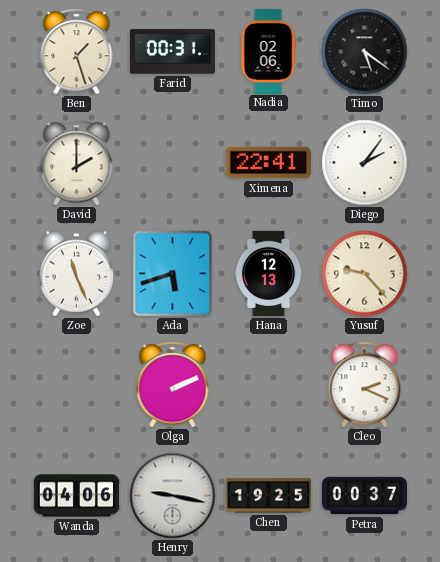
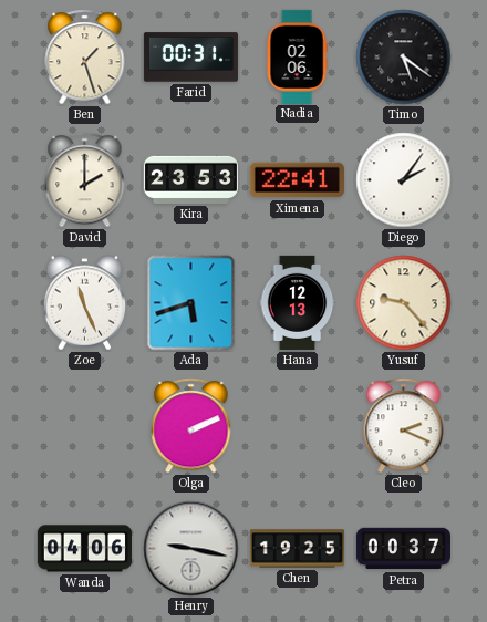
Kira: none -> 23:53 (190, 179)
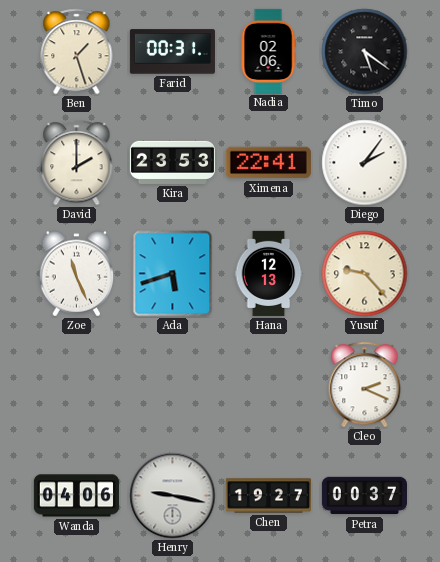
Olga: 2:11 -> none (191, 426)
Chen: 19:25 -> 19:27 (268, 496)
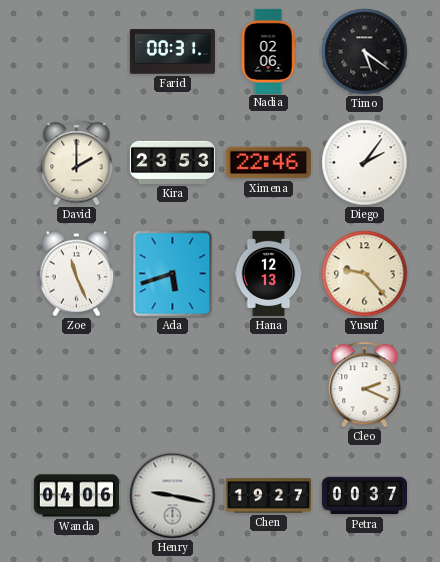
Ben: 1:27 -> none (77, 52)
Ximena: 22:41 -> 22:46 (268, 163)
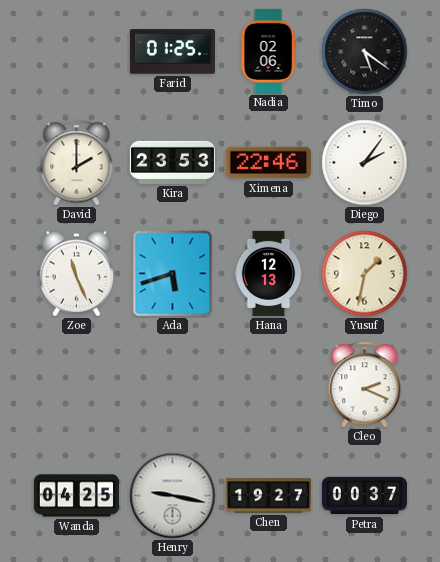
Farid: 00:31 -> 01:25 (172, 52)
Yusuf: 9:23 -> 1:32 (365, 274)
Wanda: 04:06 -> 04:25 (76, 496)
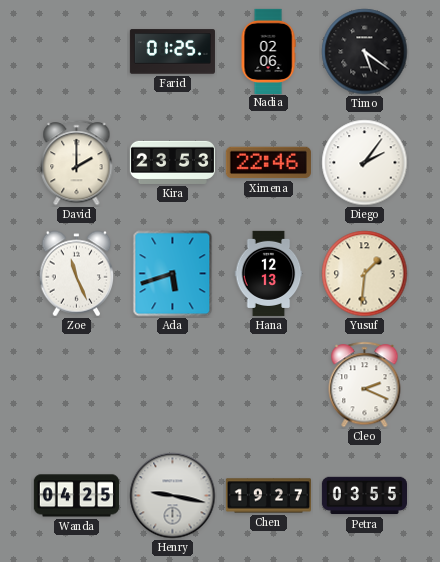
Yusuf: 1:32 -> 1:31 (365, 274)
Petra: 00:37 -> 03:55 (364, 496)
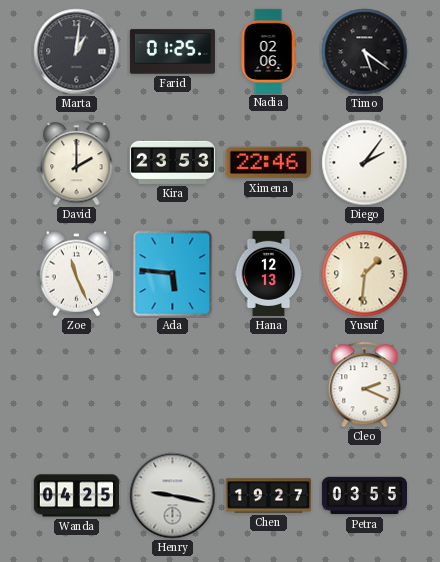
Marta: none -> 1:01 (77, 52)
Ada: 5:42 -> 5:46 (173, 274)
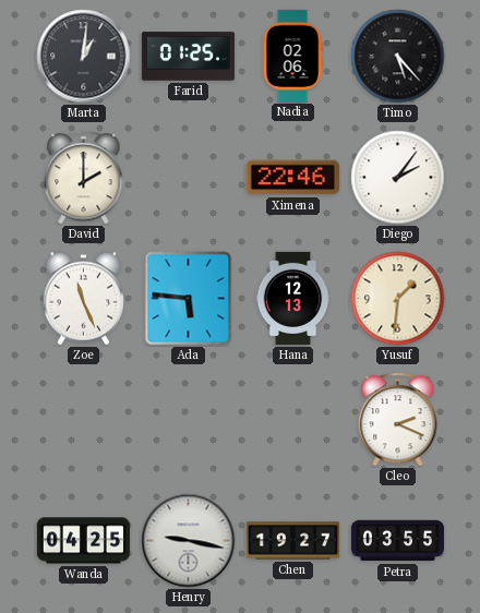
Timo: 5:21 -> 5:23 (398, 57)
Kira: 23:53 -> none (172, 162)
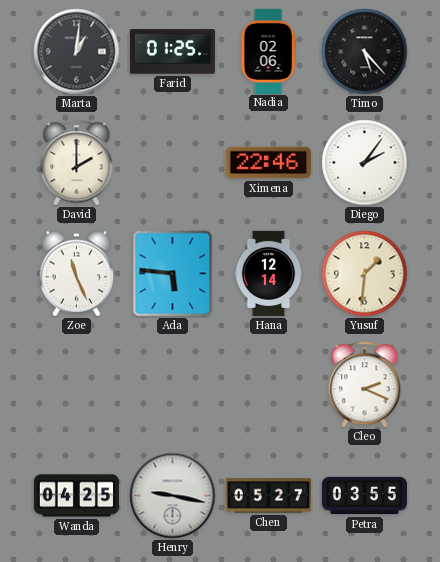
Hana: 12:13 -> 12:14 (269, 273)
Chen: 19:27 -> 05:27 (268, 496)
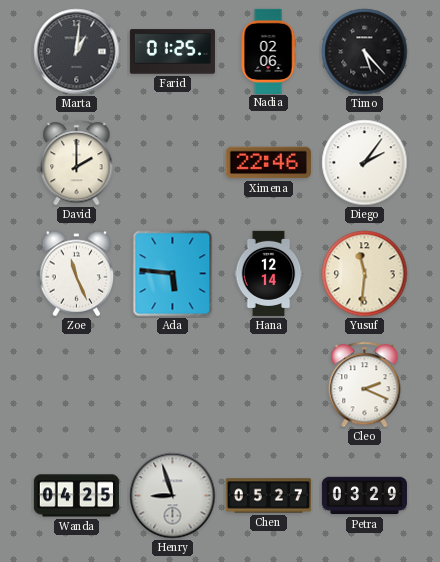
Yusuf: 1:31 -> 11:31 (365, 274)
Henry: 9:17 -> 8:57 (173, 496)
Petra: 03:55 -> 03:29 (364, 496)
